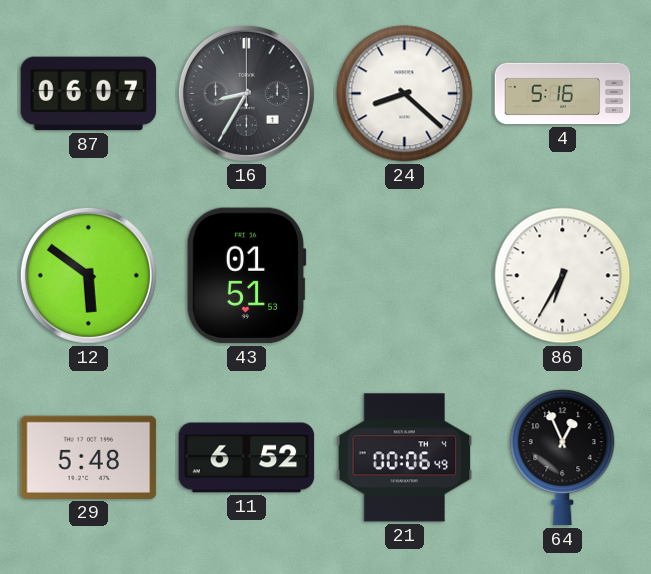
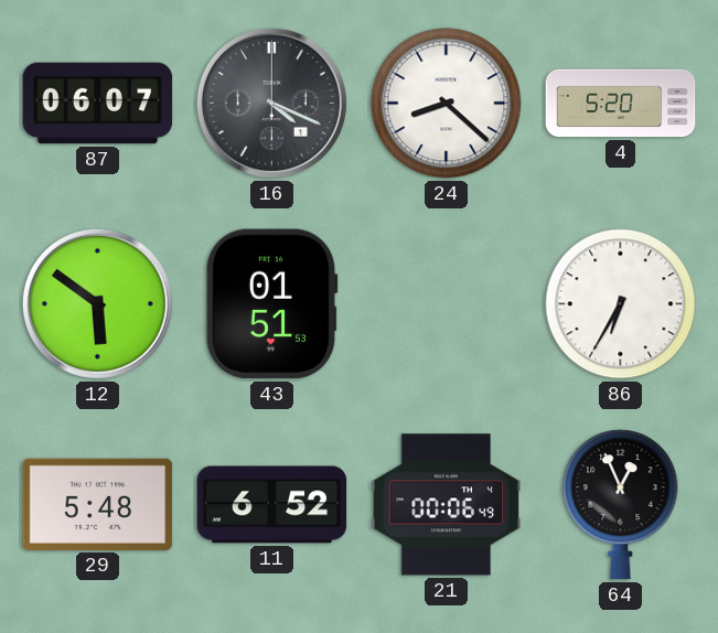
16: 8:35 -> 4:19 (271, 103)
4: 5:16 -> 5:20 (621, 104)
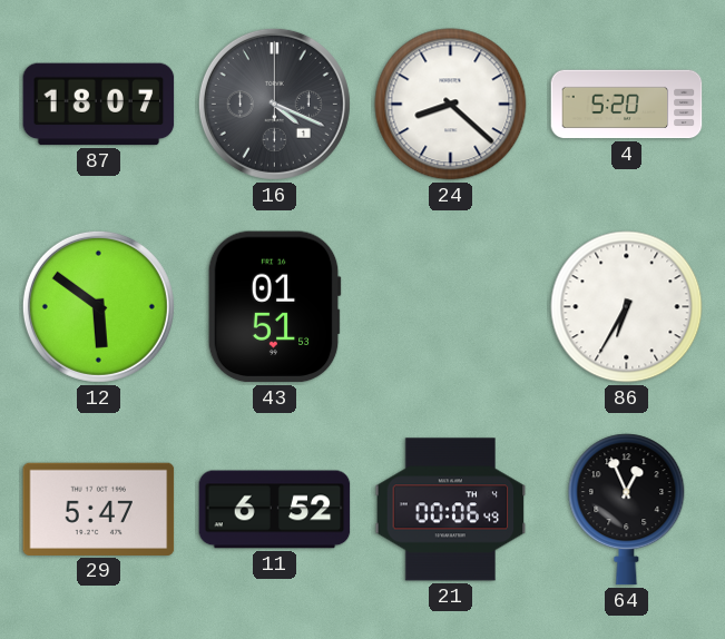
87: 06:07 -> 18:07 (99, 105)
29: 5:48 -> 5:47 (99, 509)
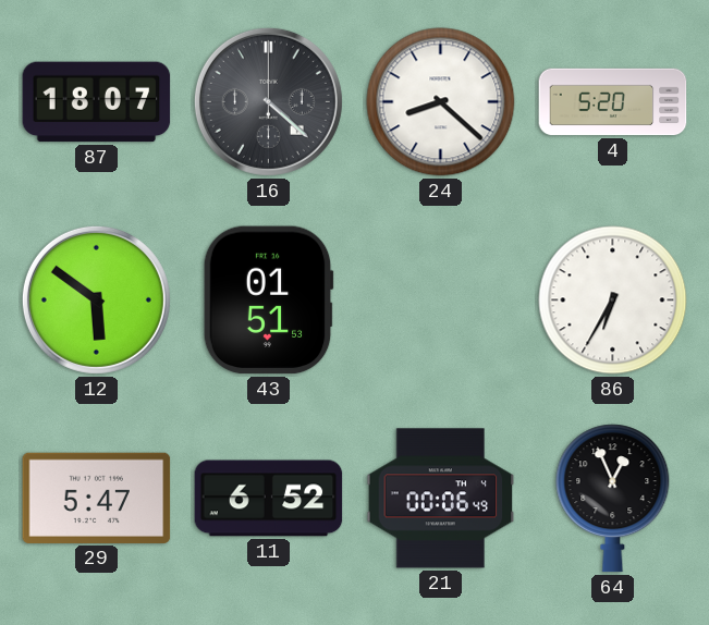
16: 4:19 -> 4:22 (268, 101)
